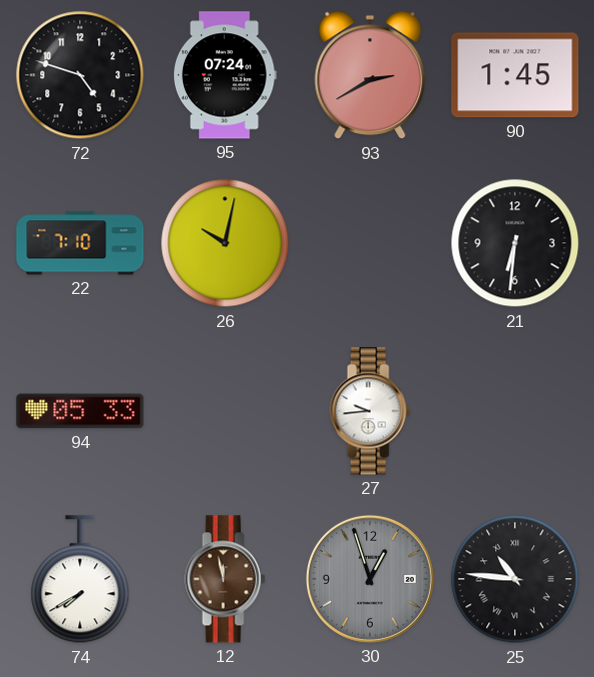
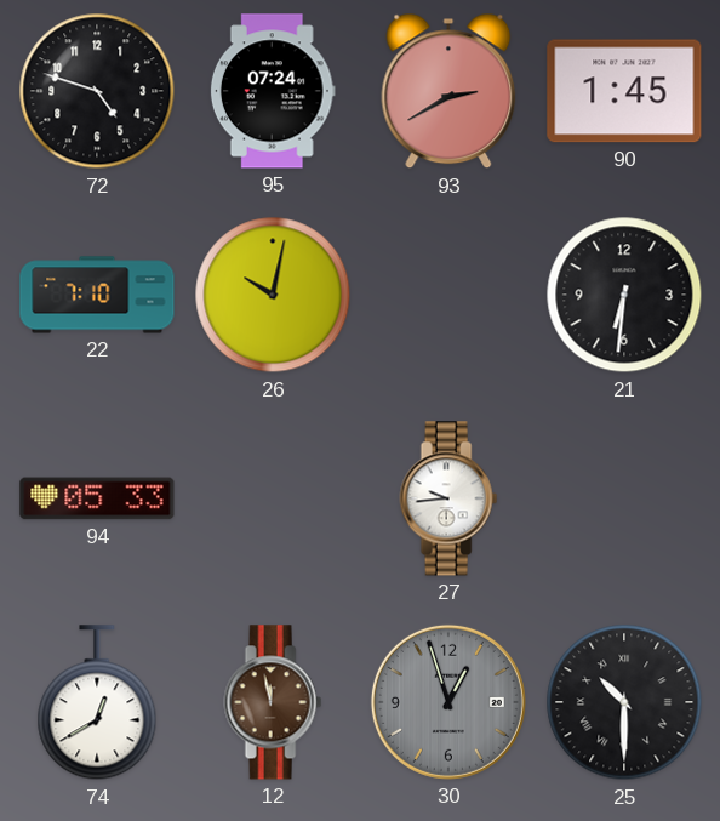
74: 7:40 -> 12:40 (97, 703)
25: 10:46 -> 10:30 (624, 702)
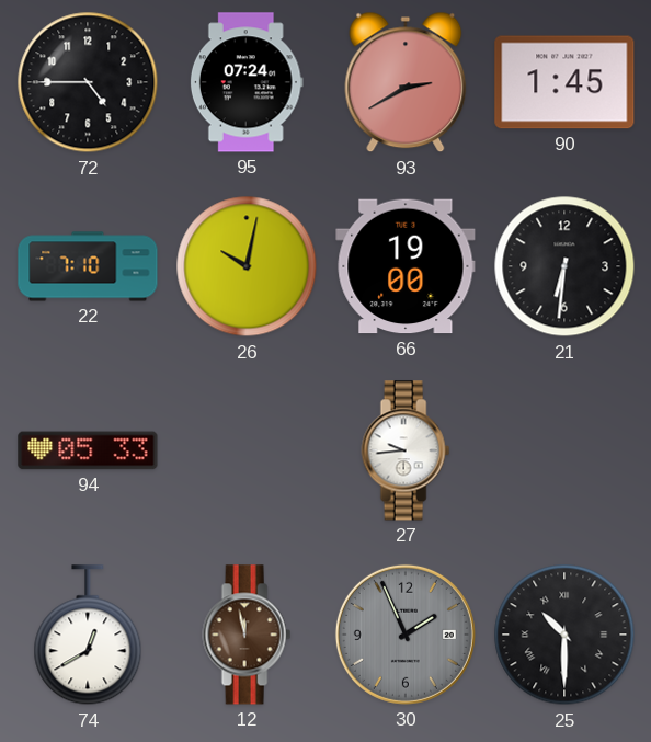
72: 4:48 -> 4:45 (88, 82)
66: none -> 19:00 (406, 266)
30: 12:57 -> 1:56 (406, 635)
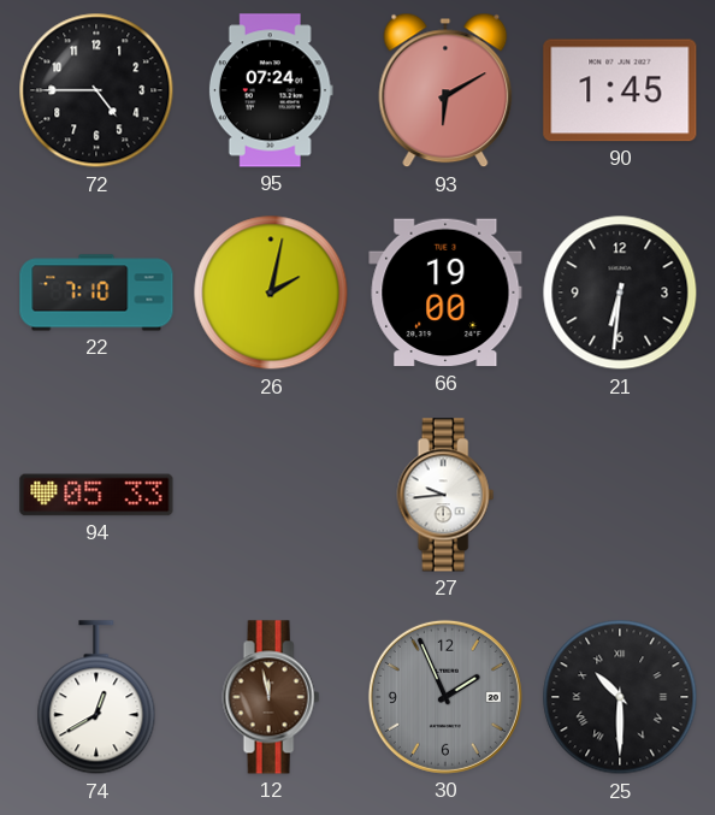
93: 2:40 -> 6:10 (445, 90)
26: 10:02 -> 2:02 (271, 293)
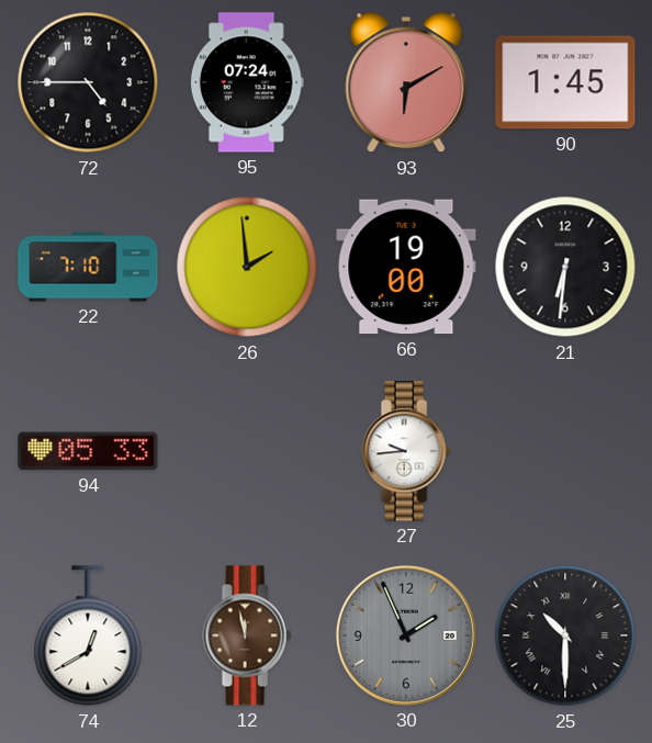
26: 2:02 -> 1:59 (247, 267)
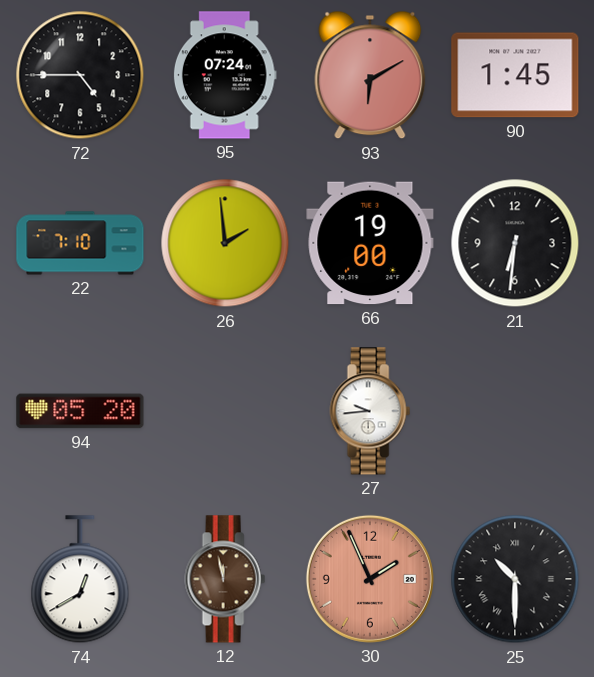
94: 05:33 -> 05:20 (80, 411)
30 dial: grey -> salmon (370, 579)
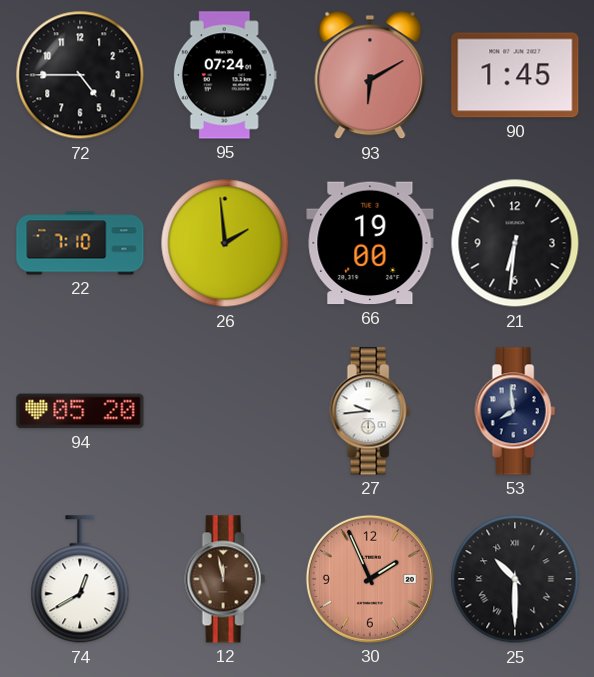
53: none -> 7:59 (515, 411)
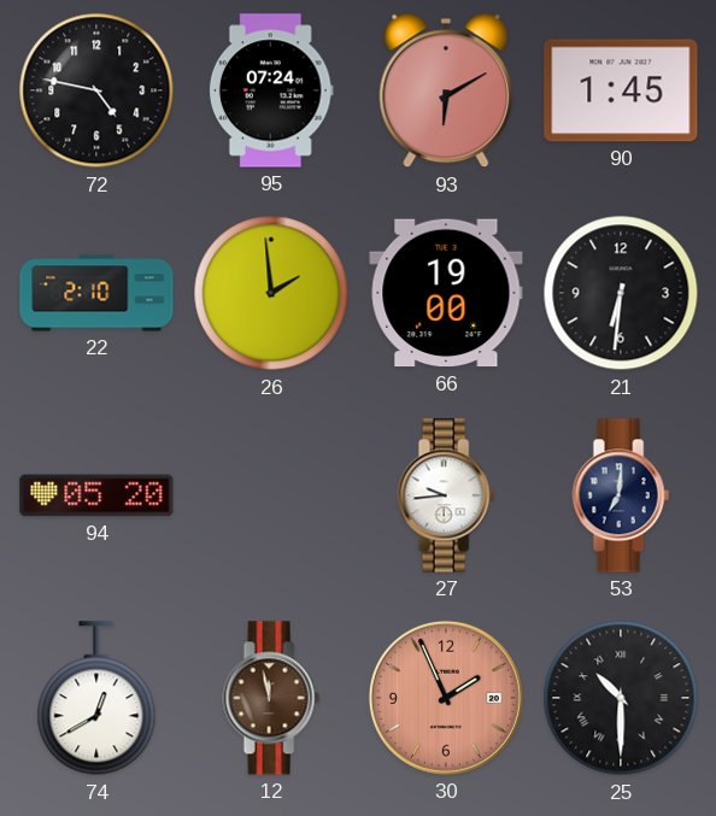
72: 4:45 -> 4:47 (96, 90)
22: 7:10 -> 2:10 (96, 293)
53: 7:59 -> 7:01 (621, 495)
